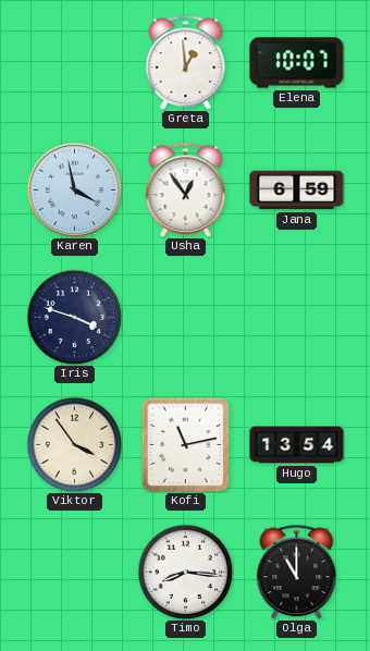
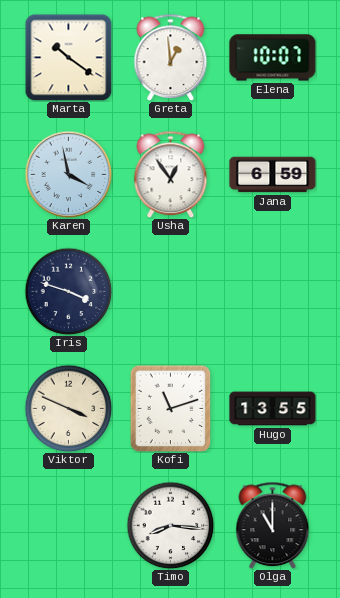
Marta: none -> 10:21 (68, 57)
Viktor: 3:54 -> 3:49 (68, 408)
Kofi: 11:13 -> 11:12 (171, 408)
Hugo: 13:54 -> 13:55 (273, 409)
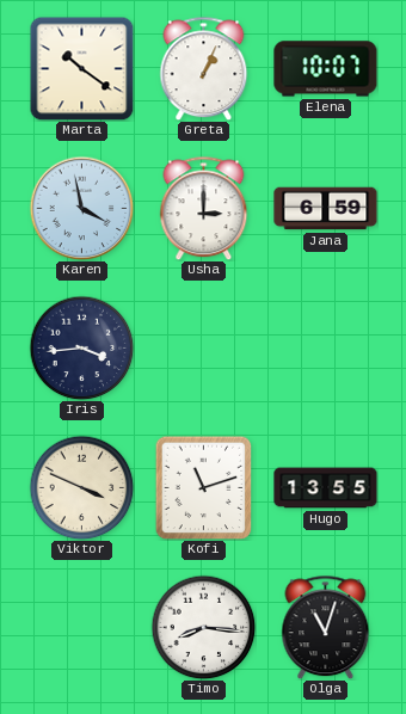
Greta: 12:59 -> 1:04 (204, 68)
Usha: 12:54 -> 3:00 (204, 208)
Iris: 3:48 -> 3:44 (81, 347)
Olga: 11:00 -> 11:03 (326, 627)
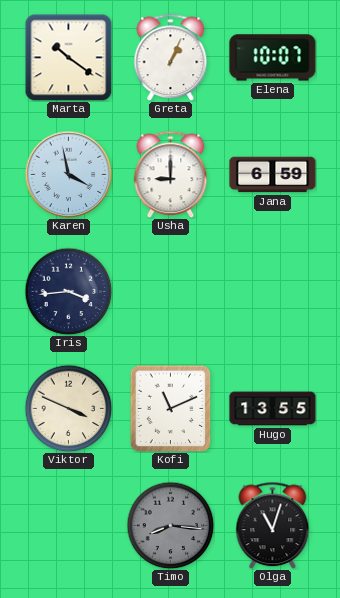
Usha: 3:00 -> 9:00 (171, 174)
Kofi: 11:12 -> 11:11 (171, 408)
Timo dial: white -> grey (170, 525)
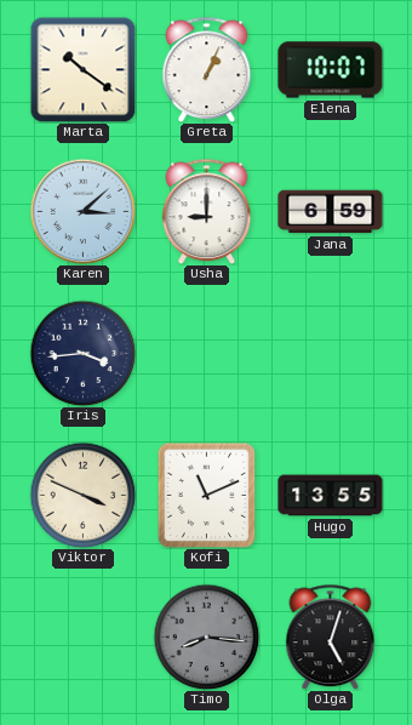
Karen: 3:58 -> 3:08 (82, 211)
Olga: 11:03 -> 5:03 (331, 636)
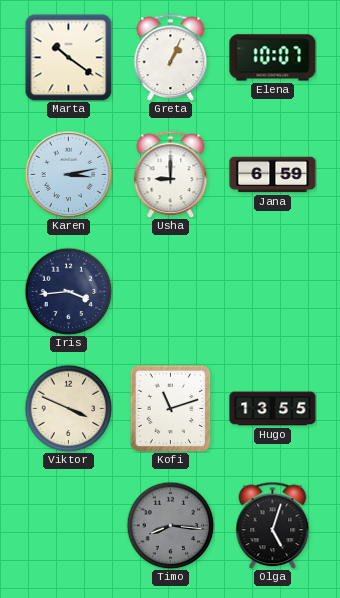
Karen: 3:08 -> 3:13 (68, 174)
Kofi: 11:11 -> 11:12 (171, 408)
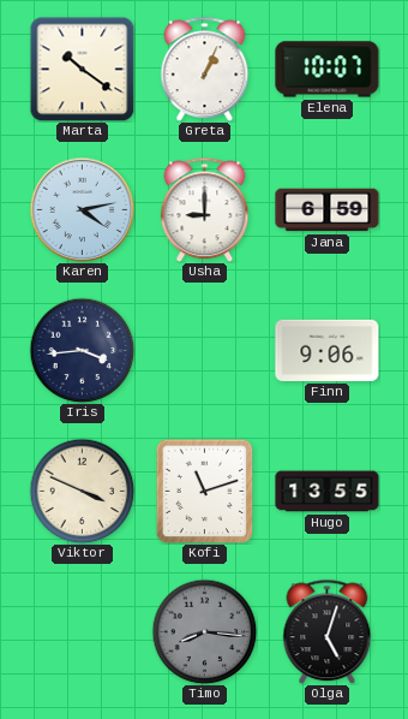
Karen: 3:13 -> 4:13 (82, 209)
Finn: none -> 9:06 (328, 350)
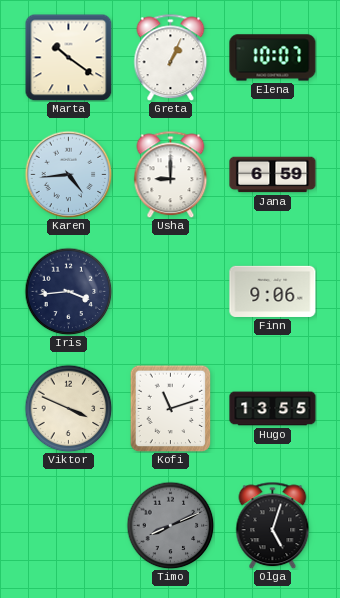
Karen: 4:13 -> 4:44 (68, 174)
Timo: 8:16 -> 8:11 (170, 525)
